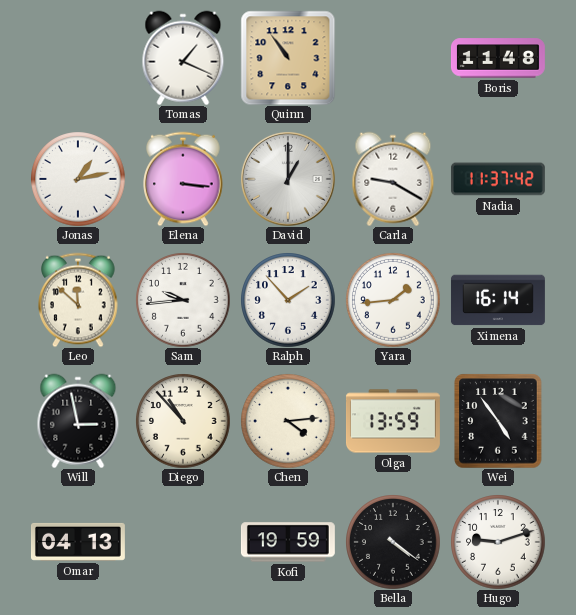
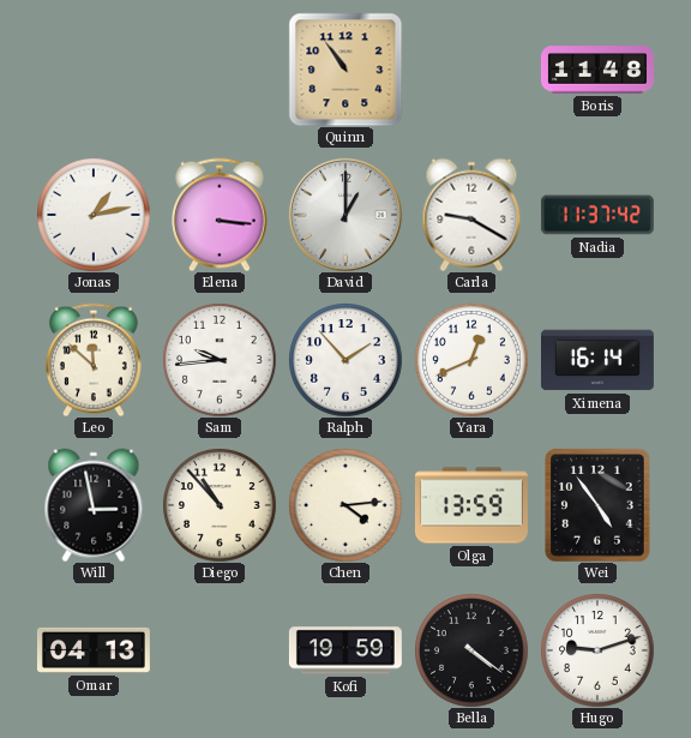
Tomas: 1:19 -> none (183, 58)
Yara: 1:44 -> 12:41 (471, 360)
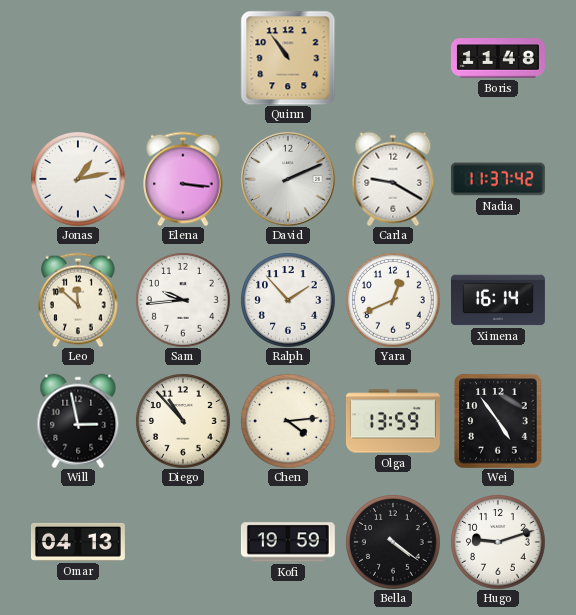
David: 1:00 -> 2:11 (288, 179)
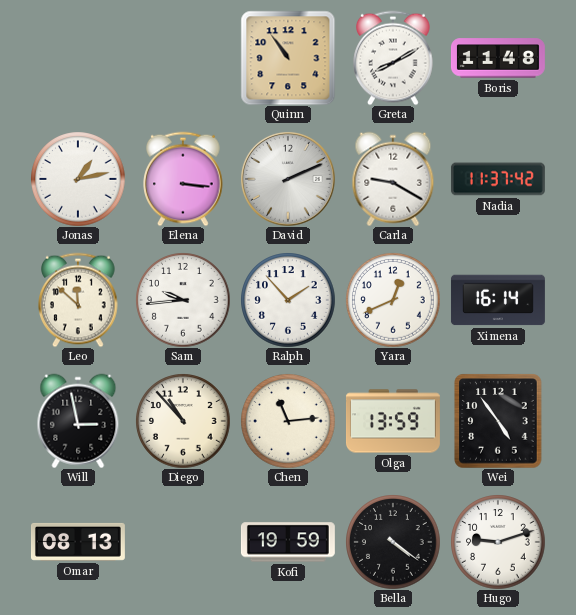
Greta: none -> 8:10 (393, 58)
Chen: 4:14 -> 11:14 (288, 421)
Omar: 04:13 -> 08:13 (78, 542)
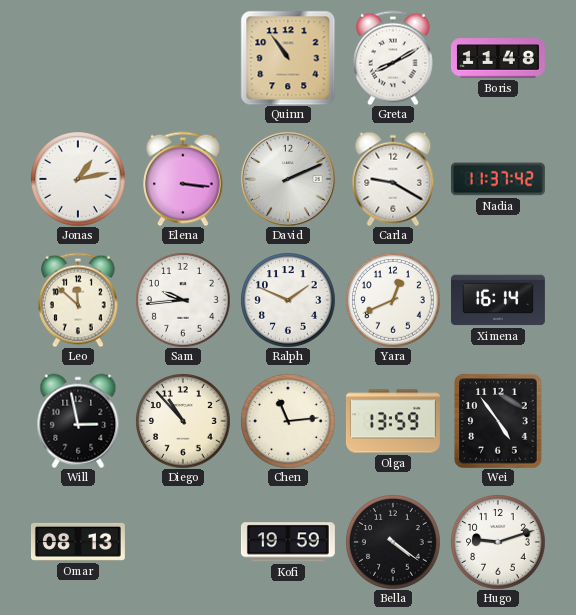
Ralph: 1:53 -> 1:49 (288, 300)
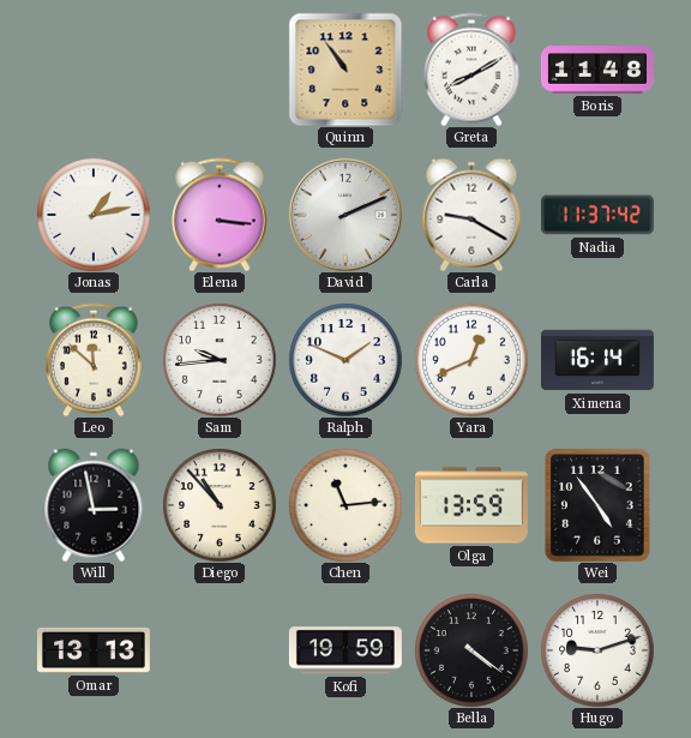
Omar: 08:13 -> 13:13 (94, 650)
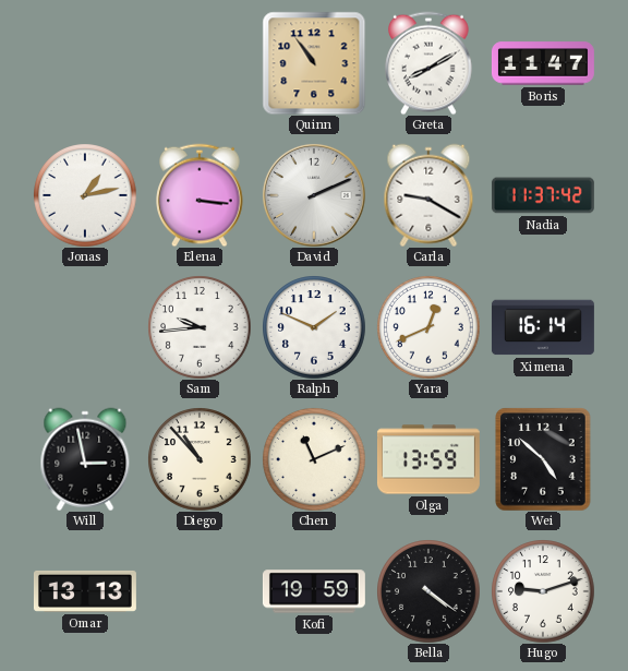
Boris: 11:48 -> 11:47 (543, 63)
Leo: 11:52 -> none (94, 360)
Chen: 11:14 -> 11:11 (314, 459)
Wei: 4:54 -> 4:52 (543, 459)
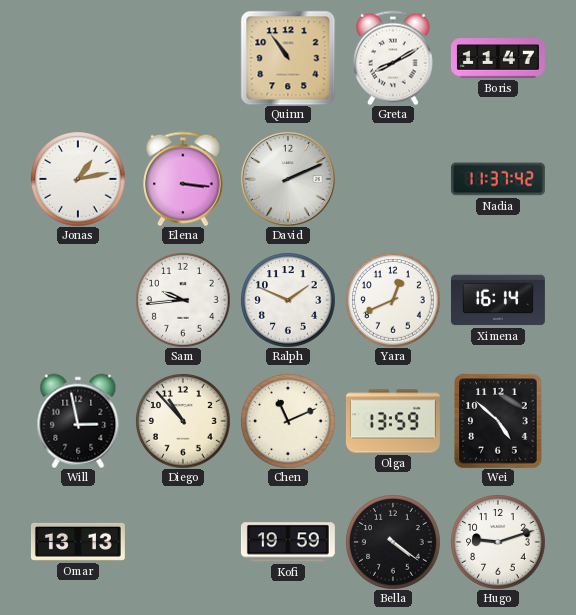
Carla: 9:20 -> none (428, 195)
